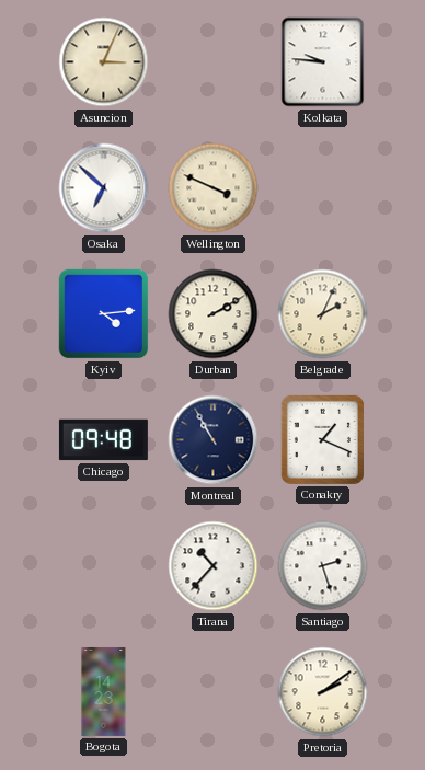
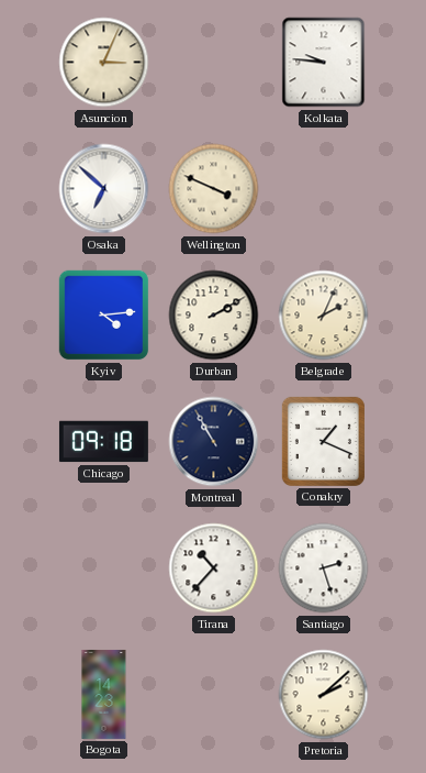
Chicago: 09:48 -> 09:18 (103, 442)
Pretoria: 2:09 -> 2:08 (324, 695)
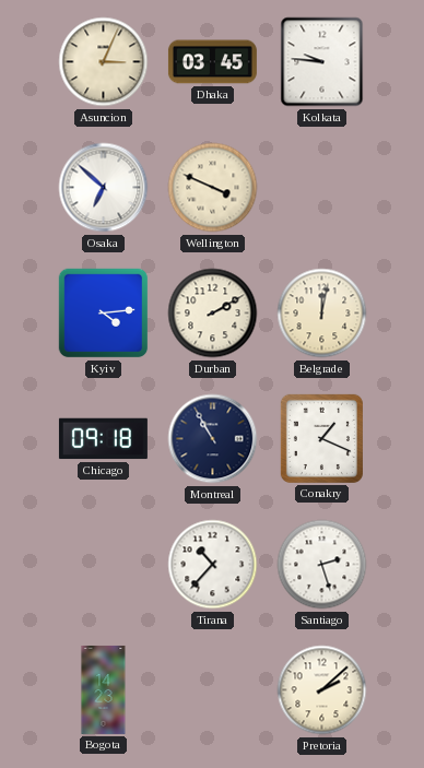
Dhaka: none -> 03:45 (212, 62)
Belgrade: 2:04 -> 12:02 (322, 314)
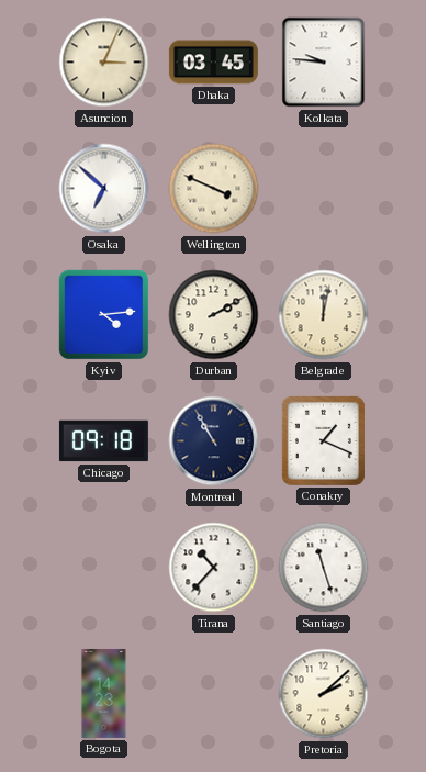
Santiago: 2:27 -> 11:27 (324, 568)
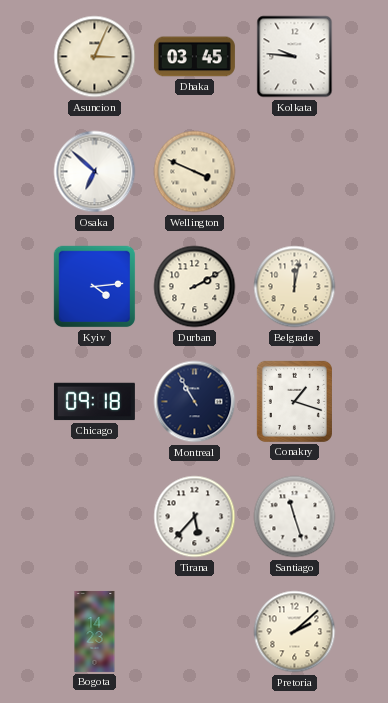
Conakry: 1:19 -> 1:18 (294, 401)
Tirana: 10:37 -> 5:37 (195, 517)
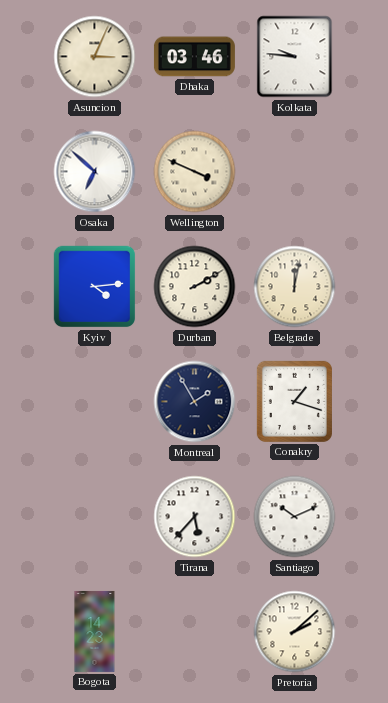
Dhaka: 03:45 -> 03:46 (194, 57)
Chicago: 09:18 -> none (94, 402)
Montreal: 10:55 -> 1:55 (195, 402)
Santiago: 11:27 -> 10:11 (295, 517)
